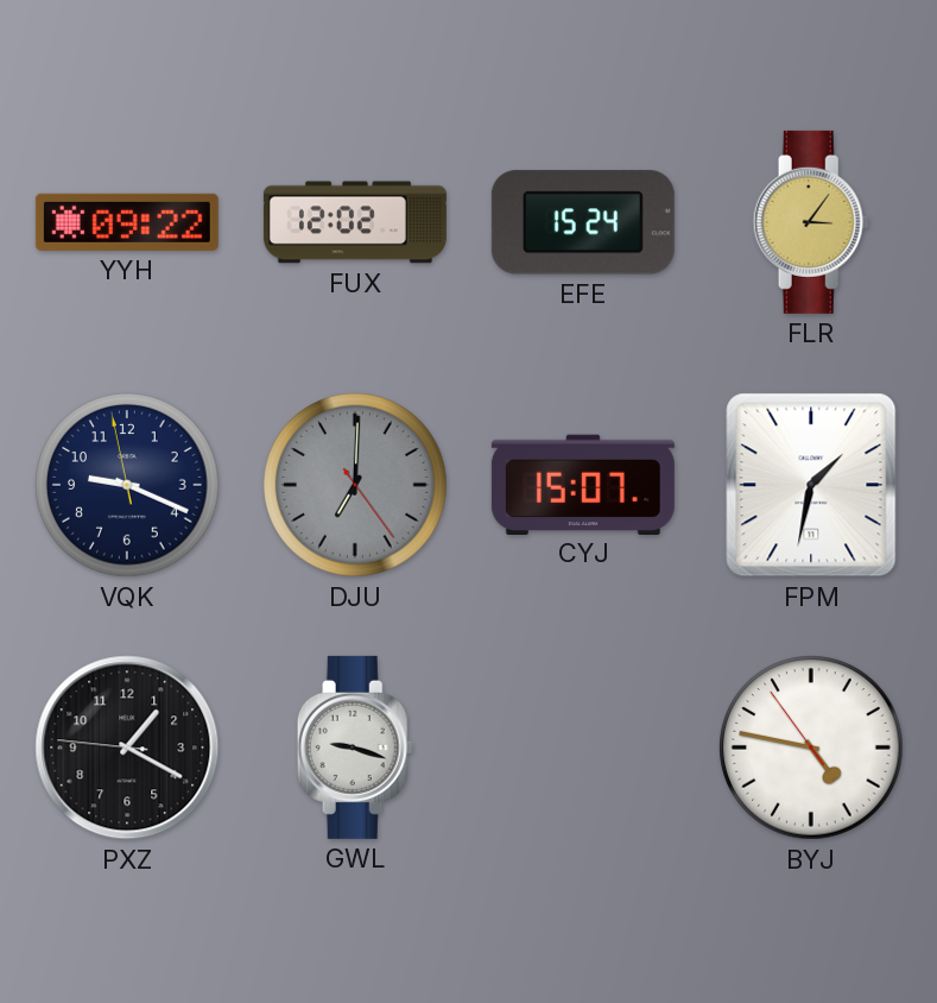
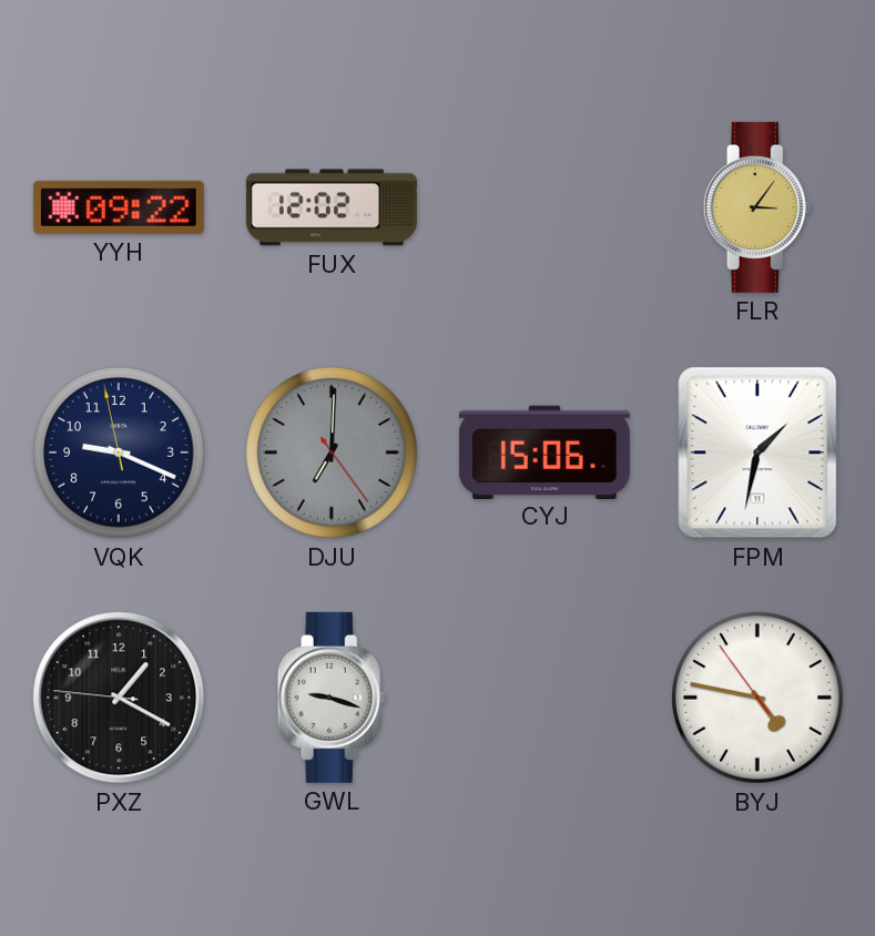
EFE: 15:24 -> none (583, 222)
CYJ: 15:07 -> 15:06 (545, 451)
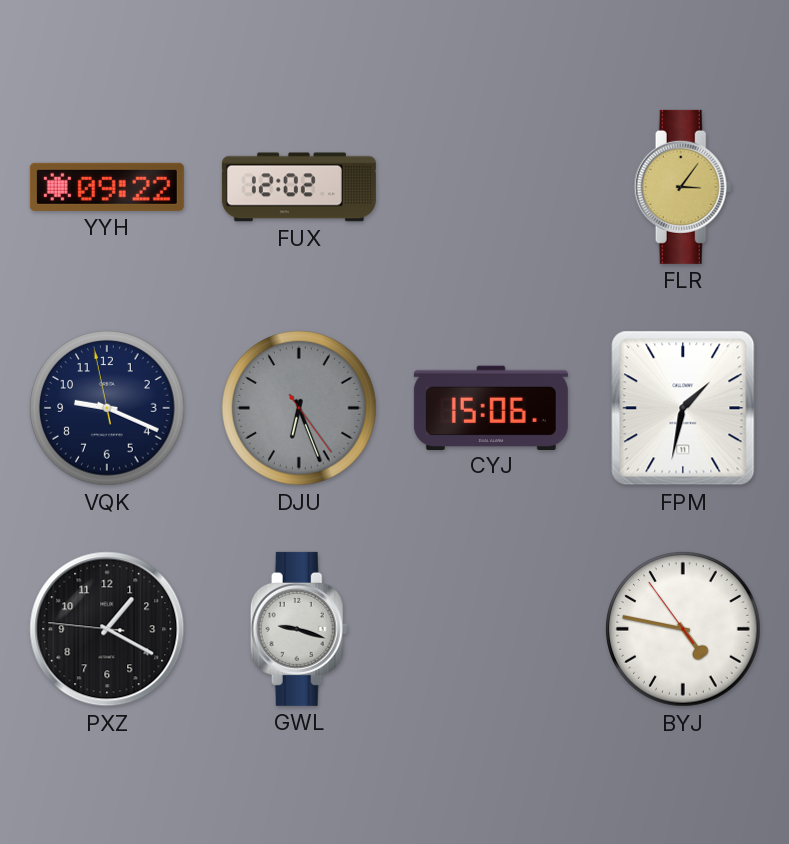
DJU: 7:00 -> 6:26 (299, 408)
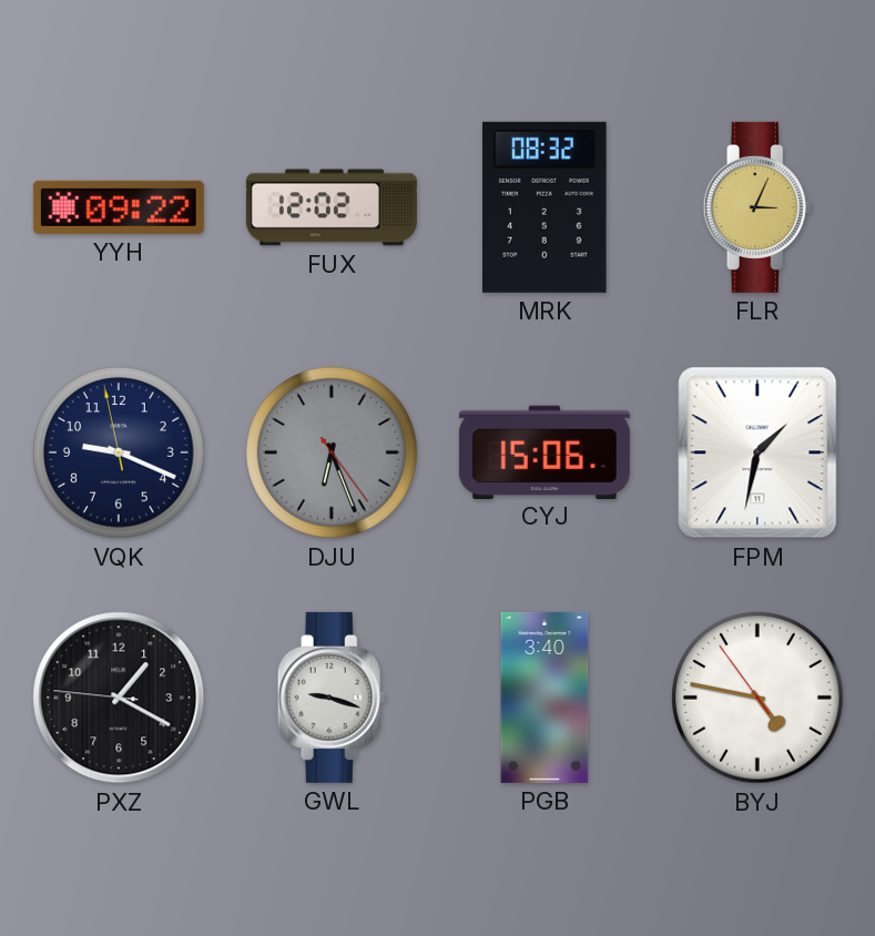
MRK: none -> 08:32 (546, 207)
FLR: 3:06 -> 3:04 (757, 207)
PGB: none -> 3:40 (545, 698)
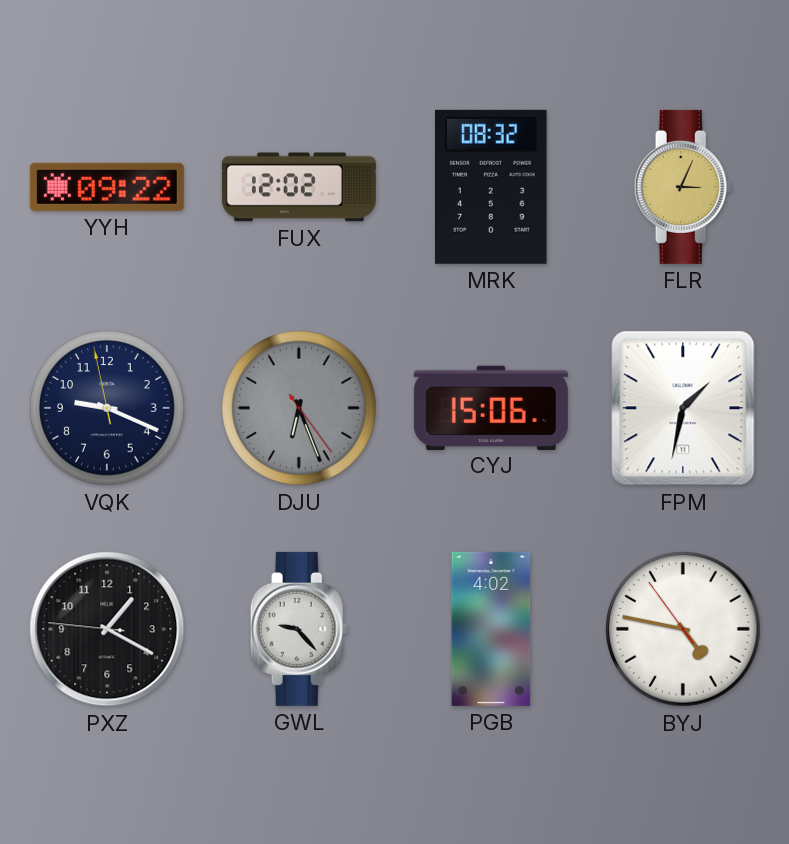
GWL: 9:18 -> 9:23 (299, 629)
PGB: 3:40 -> 4:02 (491, 629)
